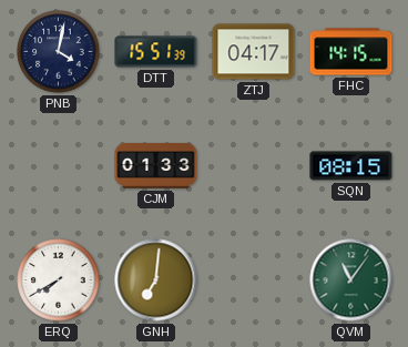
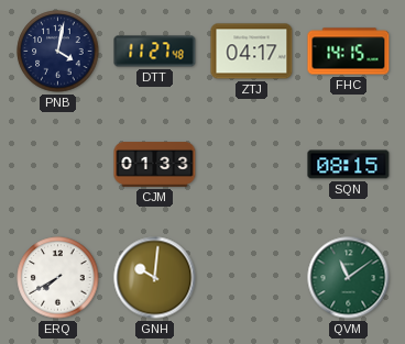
DTT: 15:51 -> 11:27 (155, 52)
GNH: 7:01 -> 10:01 (155, 278)
QVM: 11:06 -> 11:09 (349, 278)
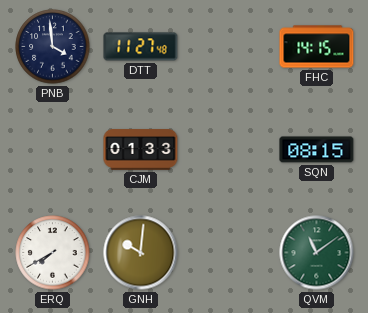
PNB: 4:02 -> 3:59 (53, 47)
ZTJ: 04:17 -> none (252, 52)
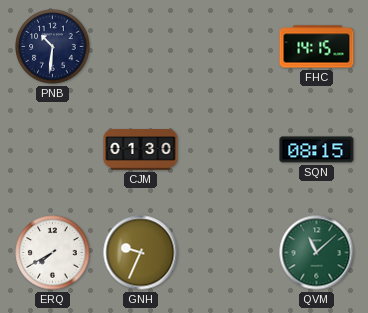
PNB: 3:59 -> 10:31 (53, 47)
DTT: 11:27 -> none (141, 47)
CJM: 01:33 -> 01:30 (141, 150)
GNH: 10:01 -> 9:34 (141, 253)
QVM: 11:09 -> 11:08 (317, 253)
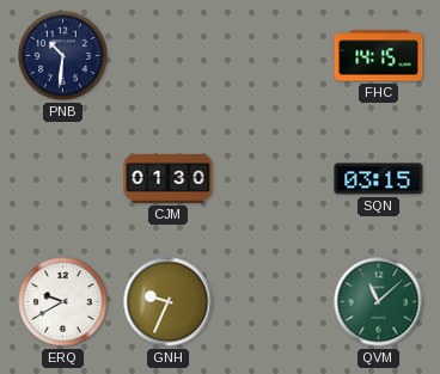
SQN: 08:15 -> 03:15 (379, 179)
ERQ: 7:40 -> 9:40 (63, 302)
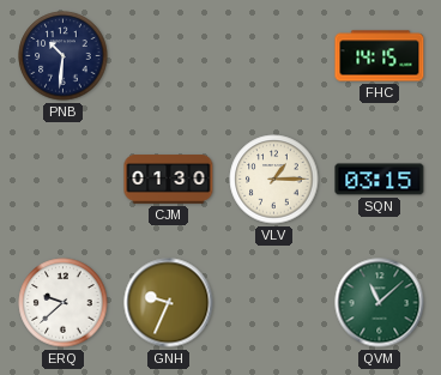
VLV: none -> 1:15 (274, 180)
ERQ: 9:40 -> 9:38 (64, 303)
